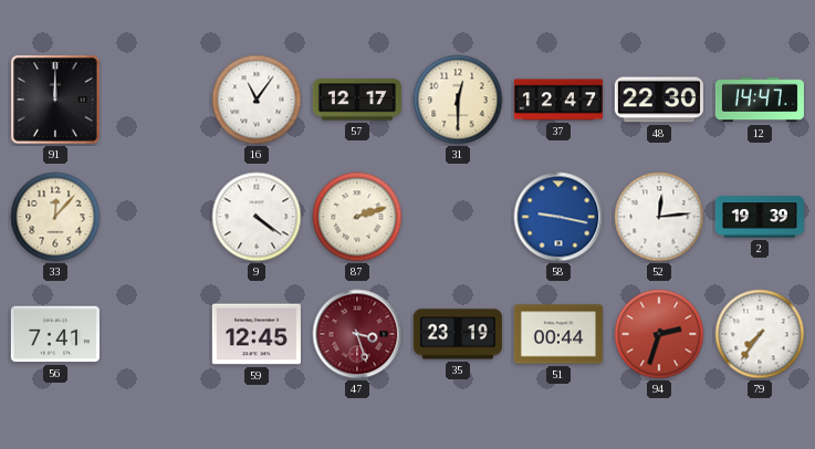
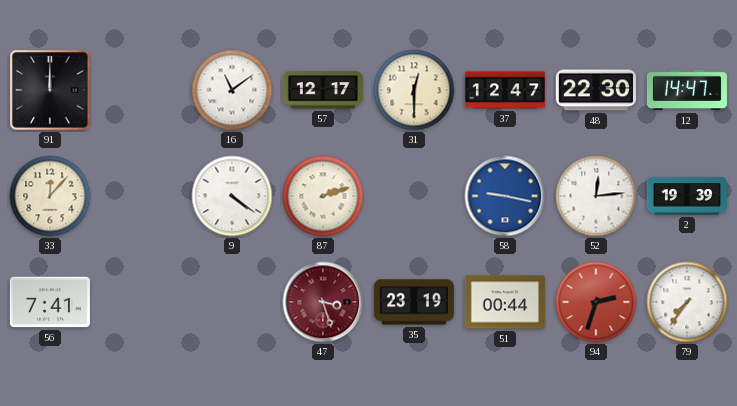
16: 11:06 -> 11:09 (232, 90)
59: 12:45 -> none (257, 334)
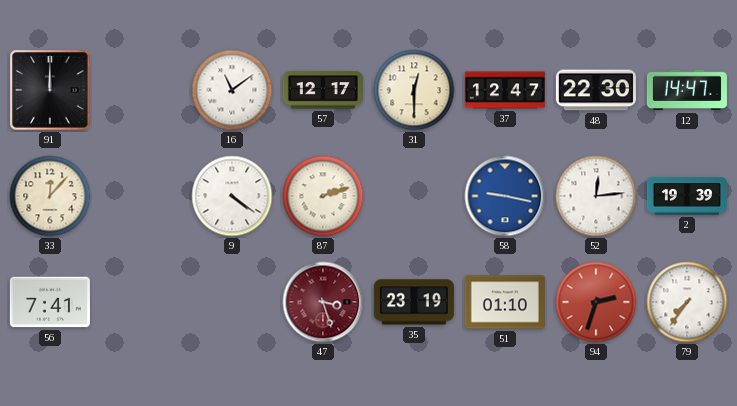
51: 00:44 -> 01:10 (505, 302)
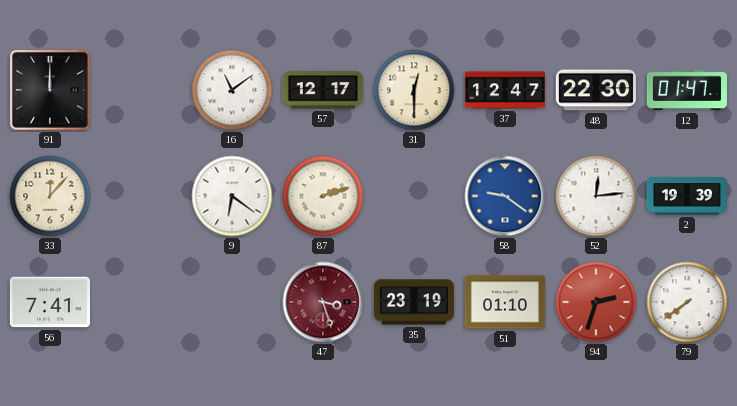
12: 14:47 -> 01:47 (687, 90)
9: 4:21 -> 6:21 (232, 196)
58: 9:17 -> 9:21 (505, 196)
79: 7:36 -> 7:39 (687, 302)
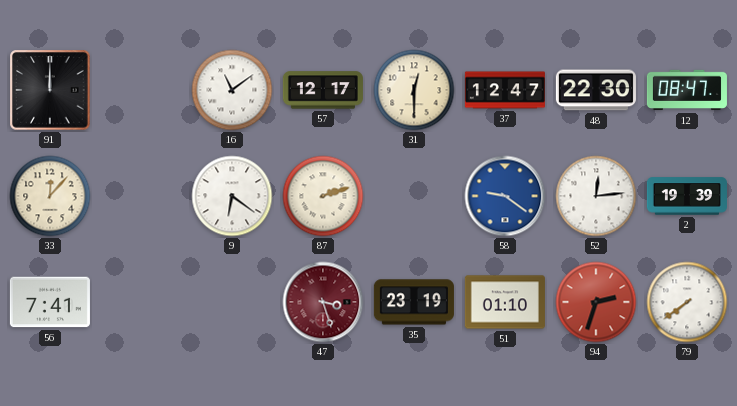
12: 01:47 -> 08:47 (687, 90)
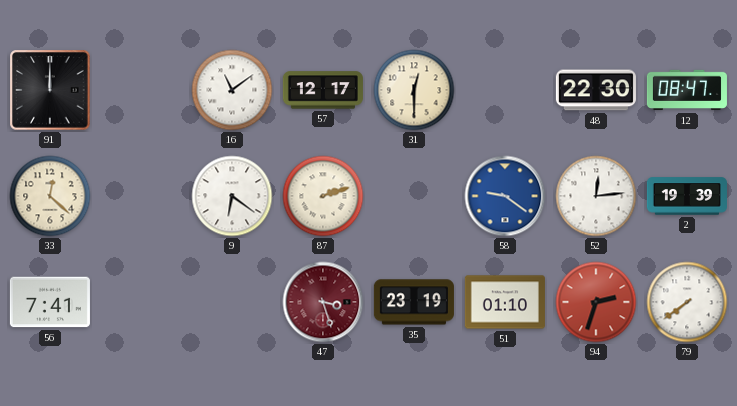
37: 12:47 -> none (505, 90)
33: 12:07 -> 12:22 (50, 196)
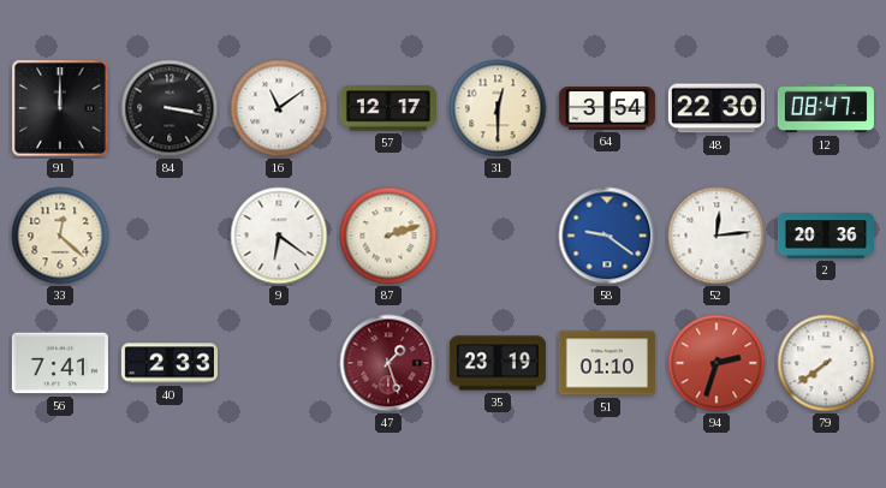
84: none -> 3:17 (170, 108)
64: none -> 3:54 (607, 109)
2: 19:39 -> 20:36 (826, 236)
40: none -> 2:33 (170, 363)
47: 3:27 -> 1:27 (388, 363)
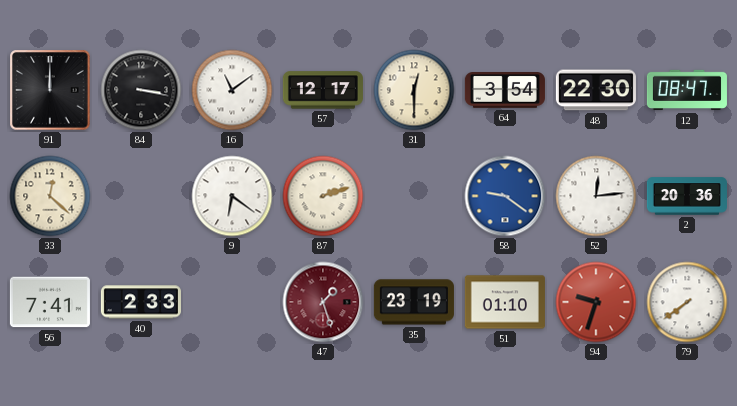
94: 2:33 -> 9:33 (596, 302)
